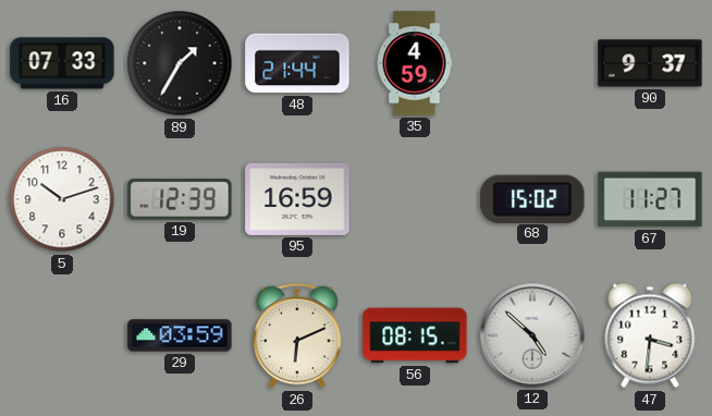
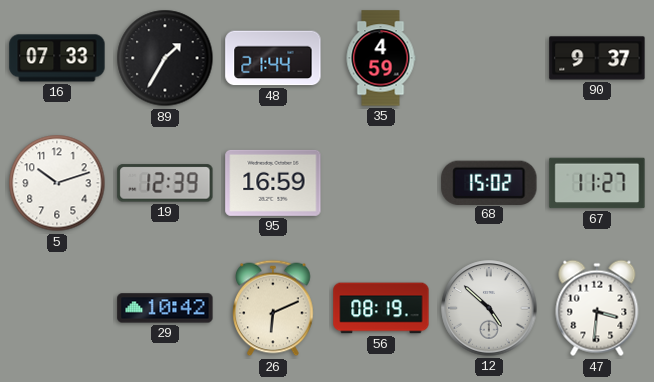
29: 03:59 -> 10:42 (165, 308)
56: 08:15 -> 08:19 (381, 308)
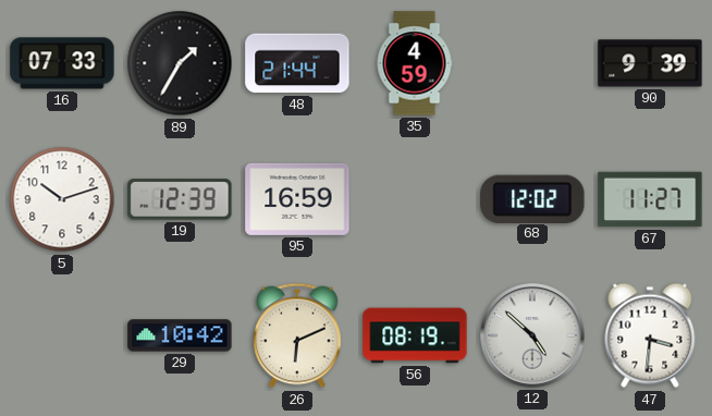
90: 9:37 -> 9:39 (650, 63)
68: 15:02 -> 12:02 (532, 198)
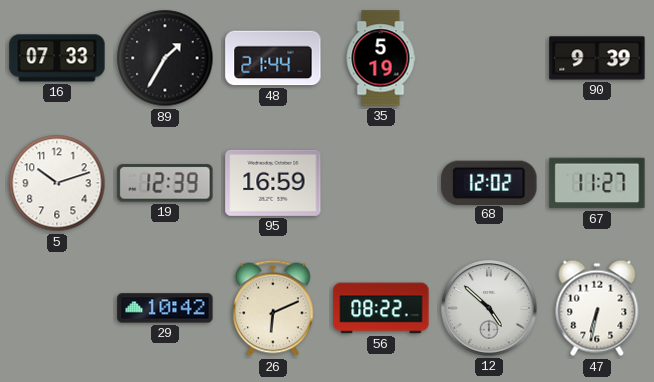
35: 4:59 -> 5:19 (381, 58)
56: 08:19 -> 08:22 (381, 308)
47: 3:31 -> 6:32 (597, 308)
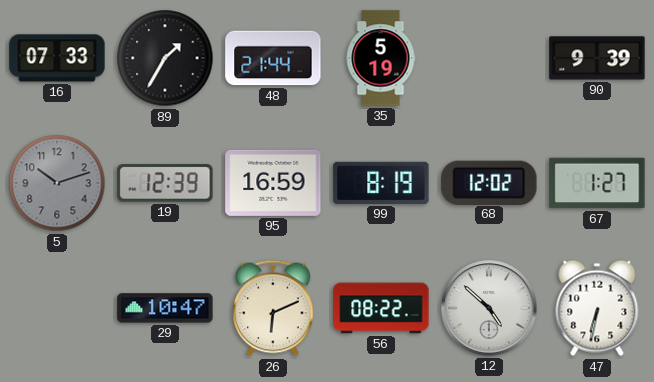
5 dial: white -> grey (57, 183)
99: none -> 8:19 (381, 183)
67: 11:27 -> 1:27 (597, 183)
29: 10:42 -> 10:47 (165, 308)
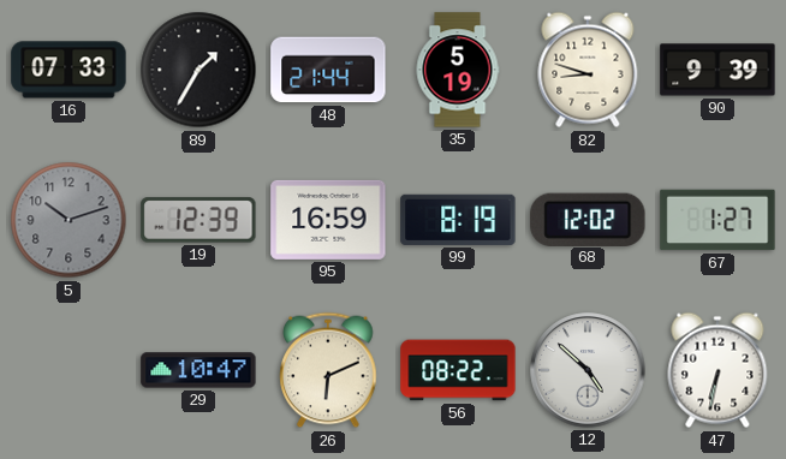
82: none -> 8:48 (588, 70)
